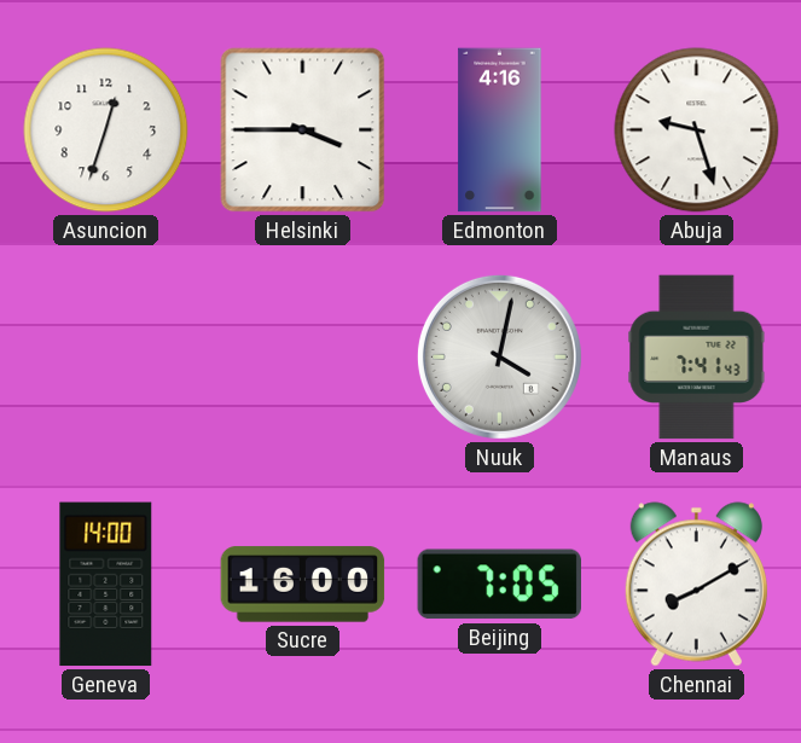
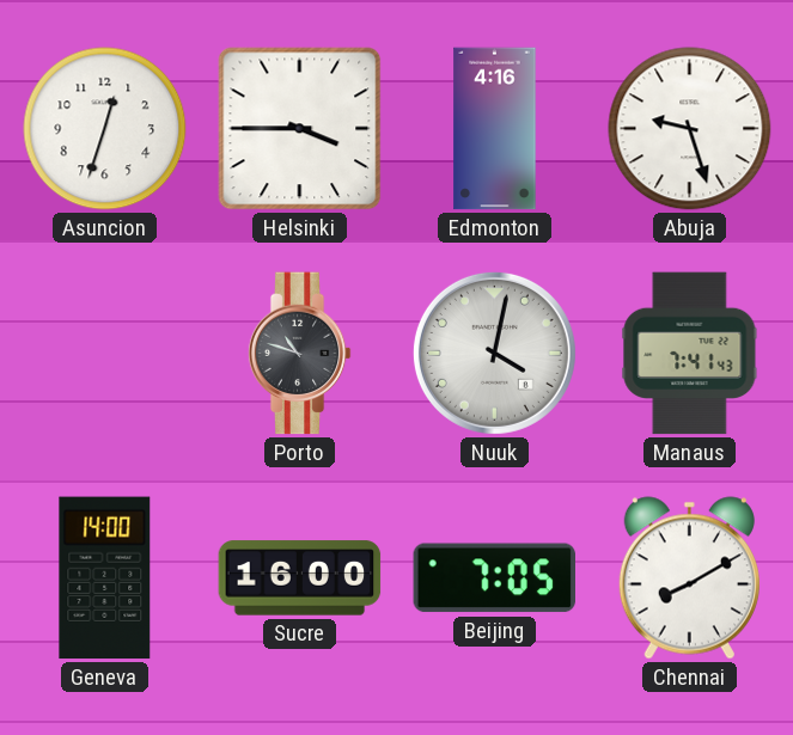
Porto: none -> 10:48 (299, 354)
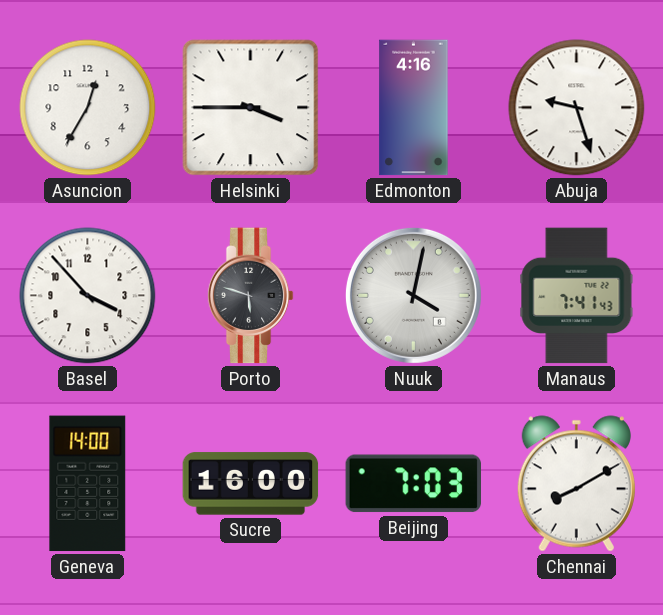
Asuncion: 12:33 -> 12:35 (88, 108)
Basel: none -> 3:53 (88, 296)
Porto: 10:48 -> 5:48 (250, 296)
Beijing: 7:05 -> 7:03 (413, 484)
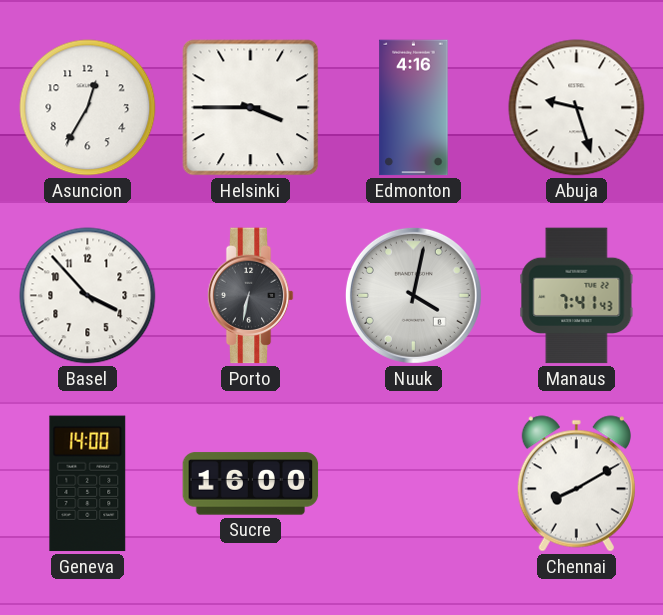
Porto: 5:48 -> 6:32 (250, 296)
Beijing: 7:03 -> none (413, 484)
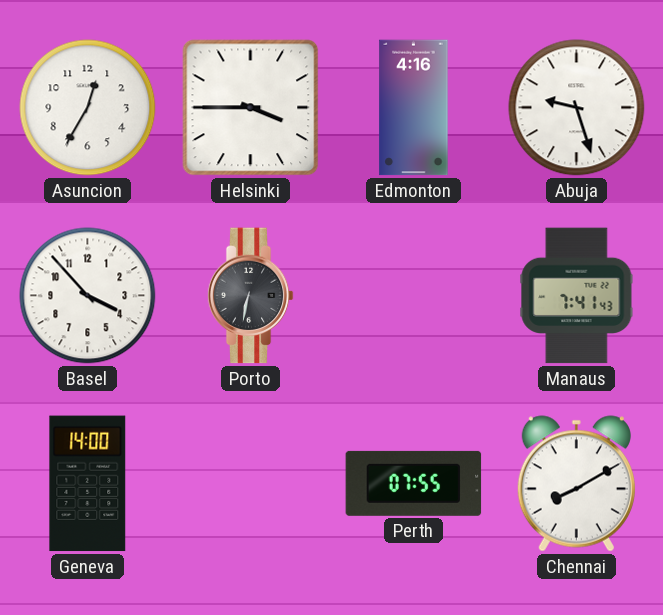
Nuuk: 4:02 -> none (413, 295)
Sucre: 16:00 -> none (251, 484)
Perth: none -> 07:55 (414, 483)
